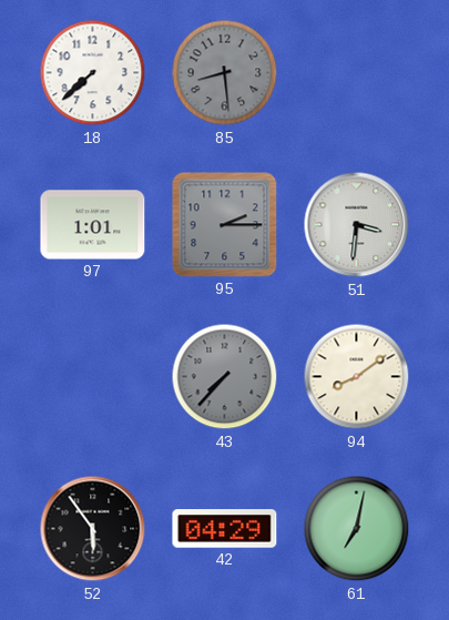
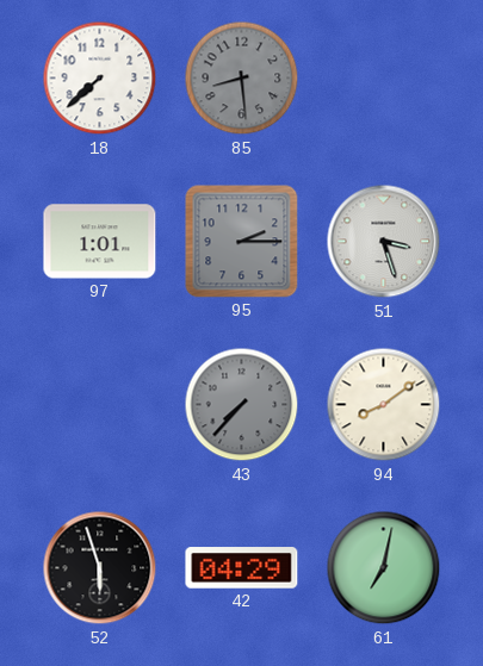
51: 3:31 -> 3:27 (384, 242)
52: 5:54 -> 5:57 (100, 568)
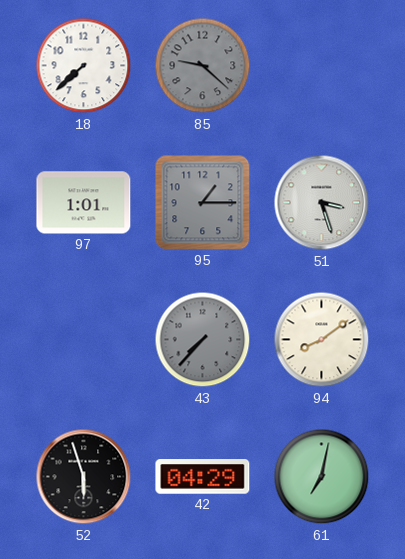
85: 8:29 -> 9:22 (203, 66)
95: 2:15 -> 1:15 (203, 203)
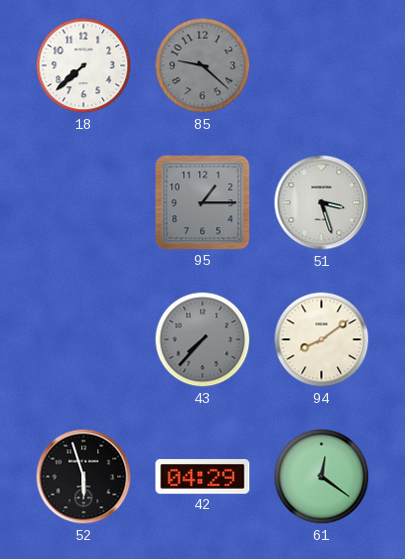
97: 1:01 -> none (84, 203)
61: 7:02 -> 12:21 (322, 477)
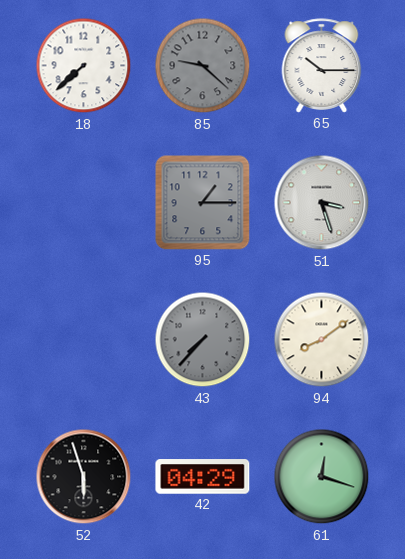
65: none -> 10:15 (322, 66)
61: 12:21 -> 12:18 (322, 477)
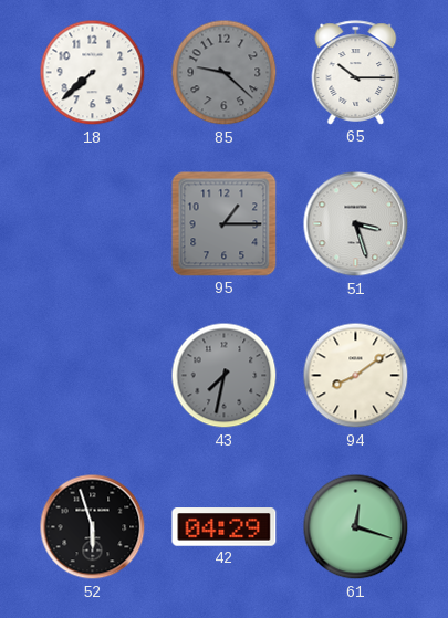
43: 7:37 -> 7:32 (225, 376)
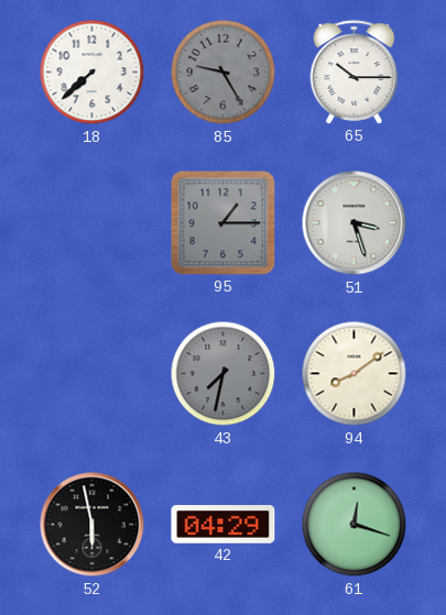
85: 9:22 -> 9:25 (224, 73)
52: 5:57 -> 5:58 (93, 525)
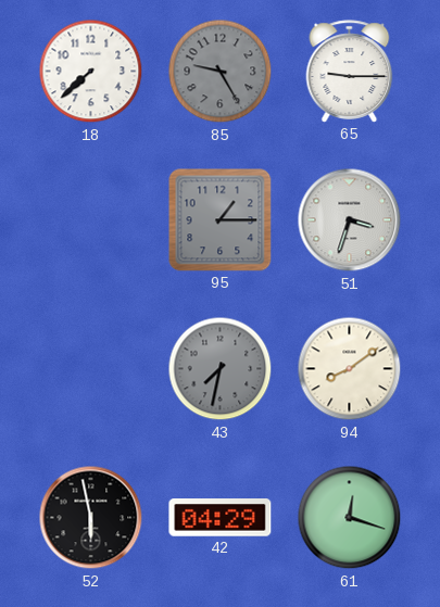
65: 10:15 -> 9:15 (350, 72)
51: 3:27 -> 3:33 (350, 220)
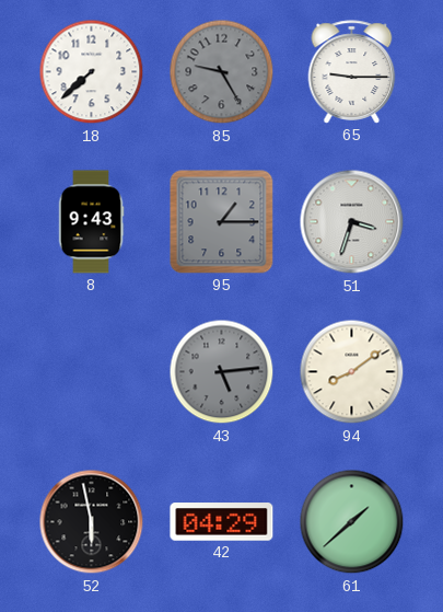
8: none -> 9:43 (91, 222)
43: 7:32 -> 5:14 (222, 372)
61: 12:18 -> 1:38 (352, 522)
